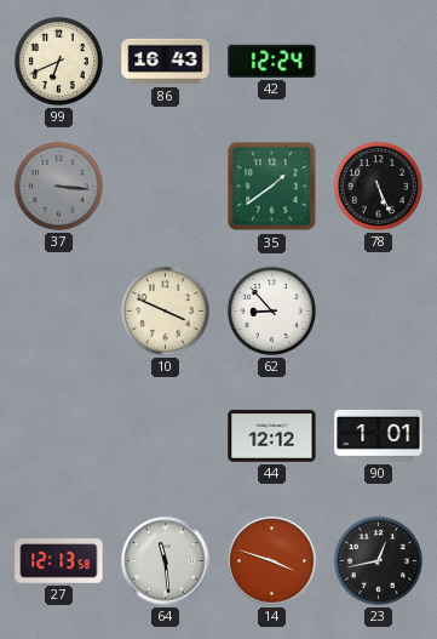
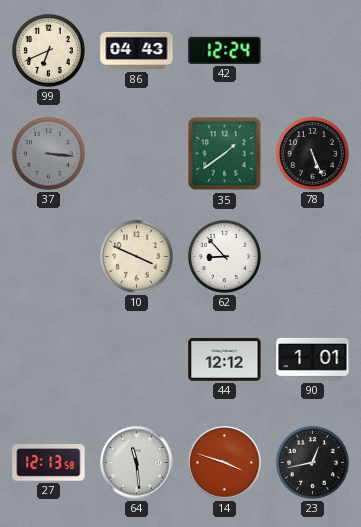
86: 16:43 -> 04:43 (137, 51)
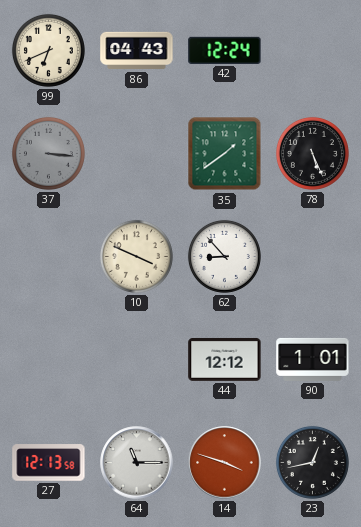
64: 11:29 -> 11:15 (137, 463)
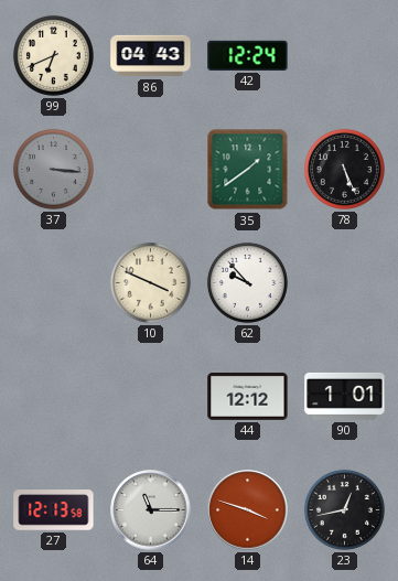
62: 8:53 -> 9:53 (247, 282)
